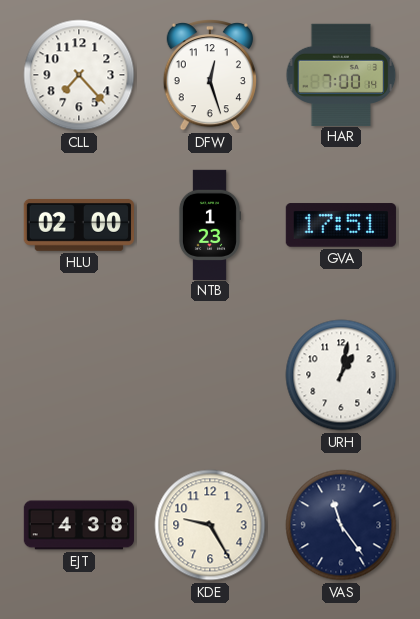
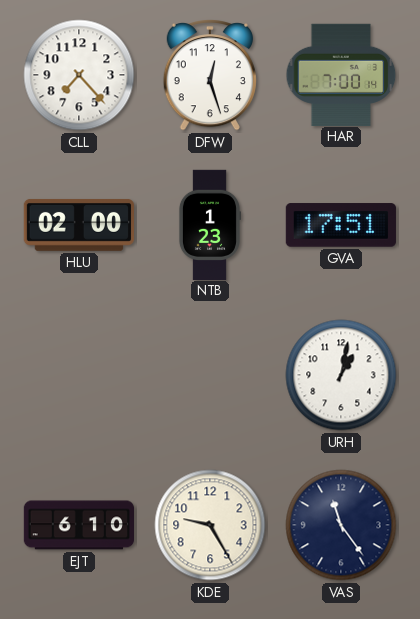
EJT: 4:38 -> 6:10 (78, 525)
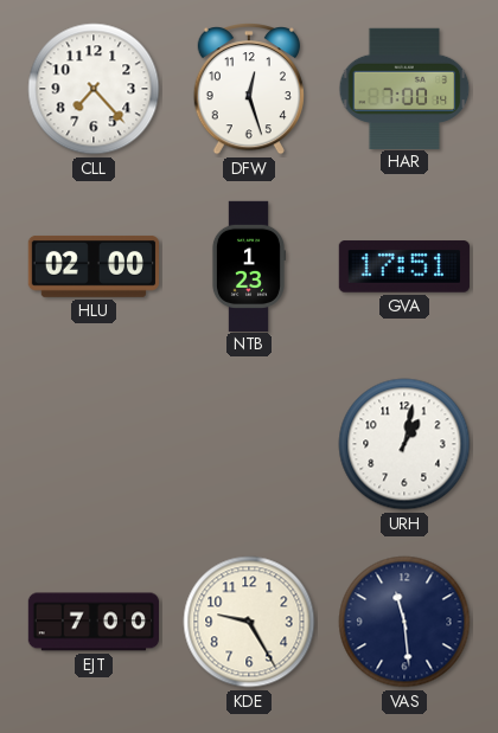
EJT: 6:10 -> 7:00 (92, 622)
VAS: 11:24 -> 11:29 (404, 622)
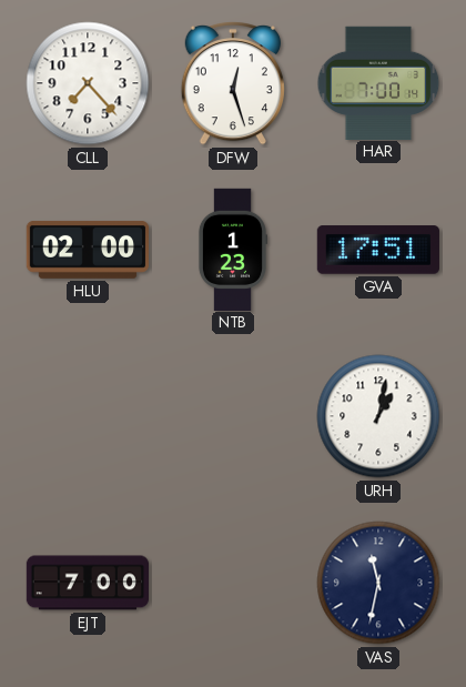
KDE: 9:25 -> none (249, 622)
VAS: 11:29 -> 11:32 (378, 583)
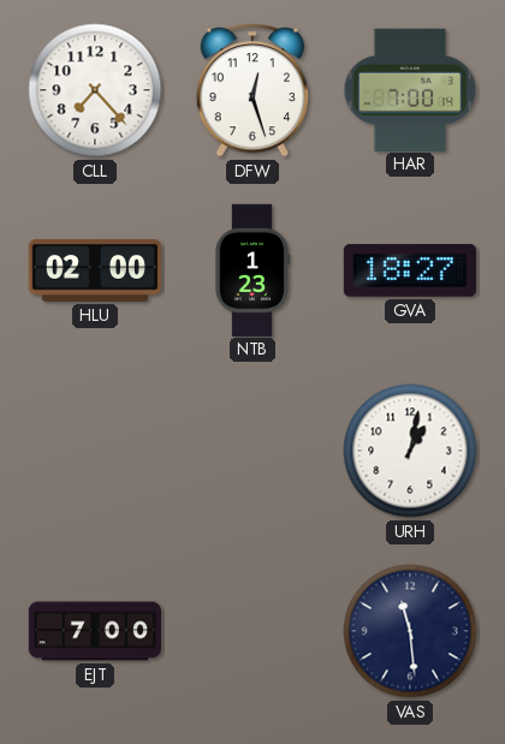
GVA: 17:51 -> 18:27 (410, 270)
VAS: 11:32 -> 11:29 (410, 631)
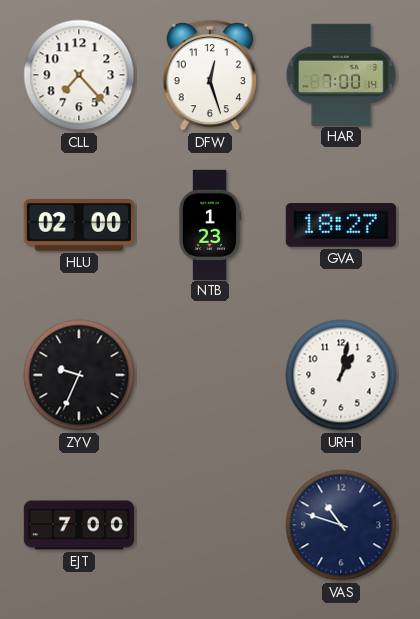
ZYV: none -> 9:34 (79, 375)
VAS: 11:29 -> 10:48 (341, 525)
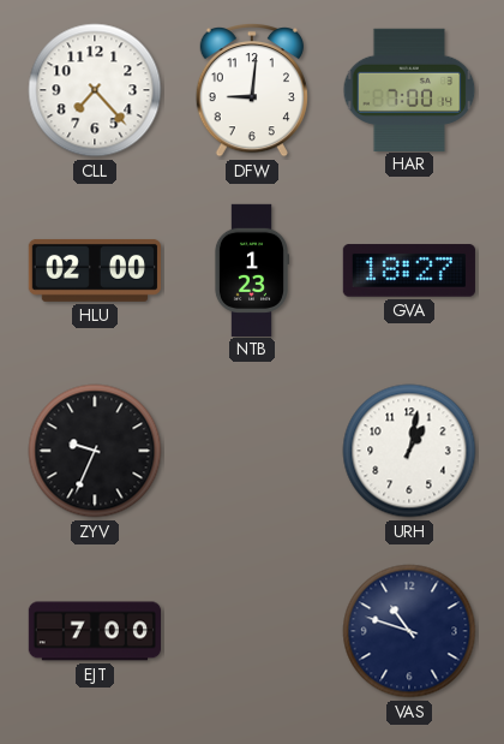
DFW: 12:27 -> 9:01 (252, 91)
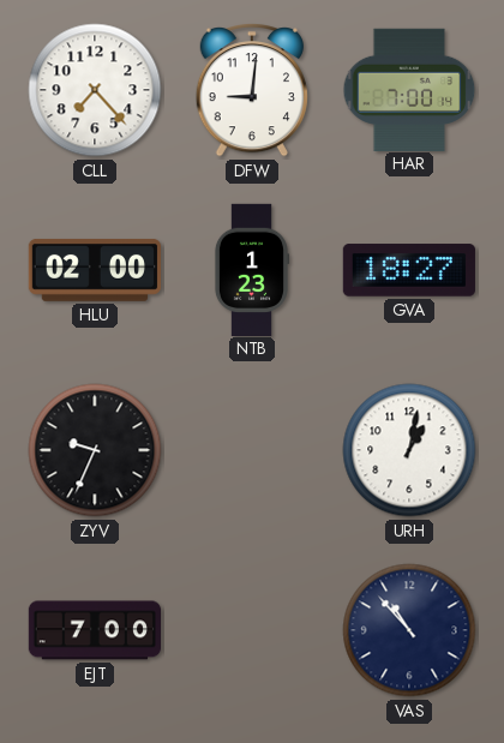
VAS: 10:48 -> 10:53 (409, 630)
